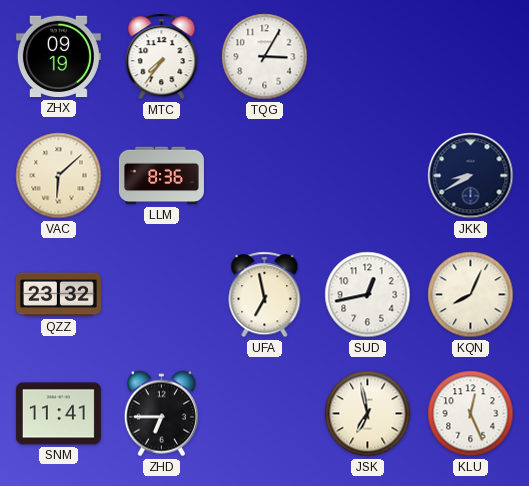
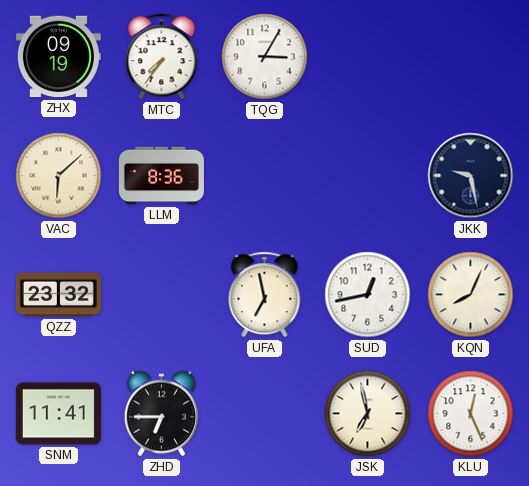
JKK: 8:40 -> 9:28 (471, 176)
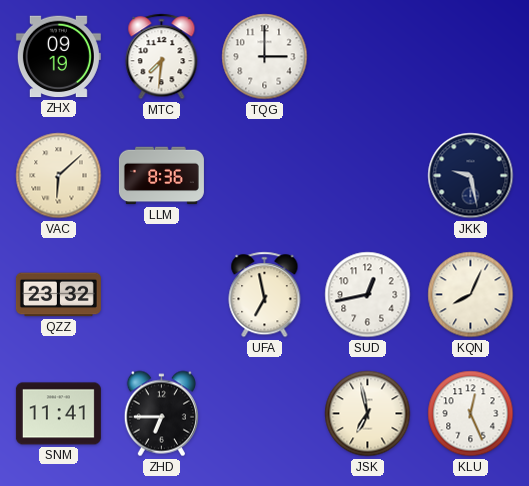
MTC: 7:36 -> 7:31 (162, 57)
TQG: 3:05 -> 3:00 (265, 57)
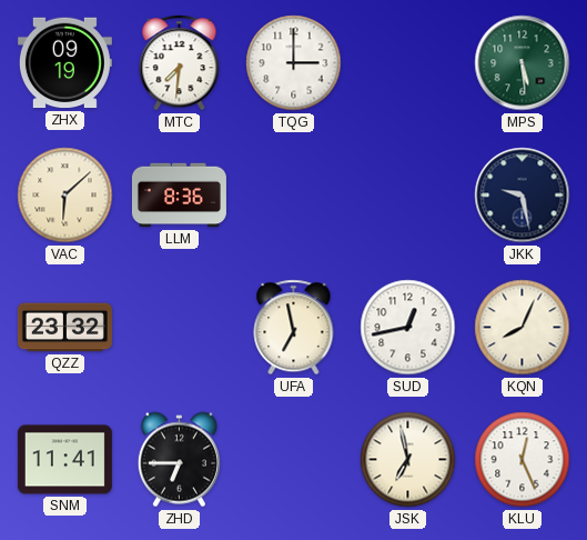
MPS: none -> 5:29 (523, 63)
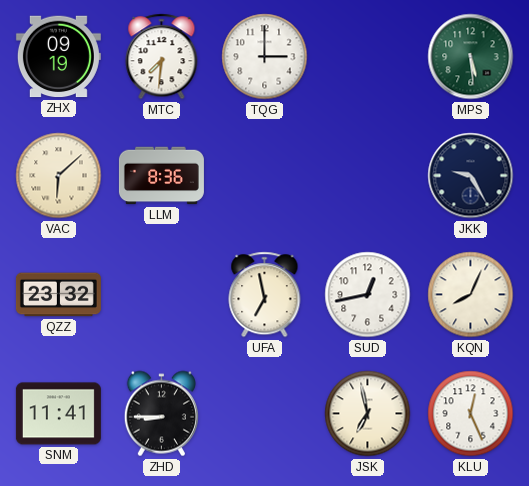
JKK: 9:28 -> 9:25 (471, 176)
ZHD: 6:45 -> 8:45 (161, 414)
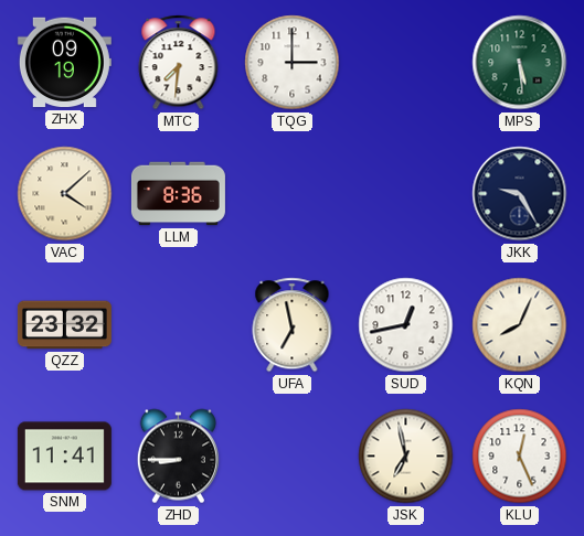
VAC: 6:08 -> 4:08 (65, 194)
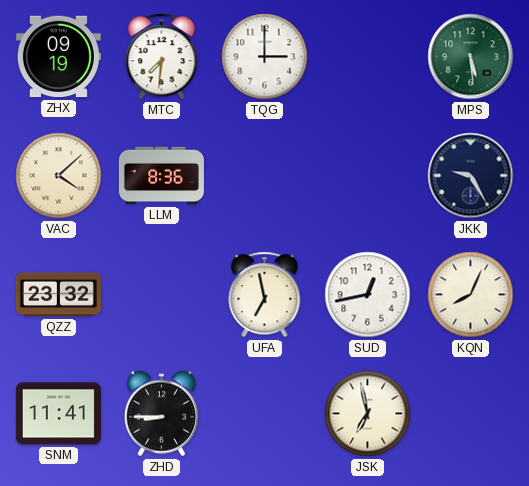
KLU: 12:26 -> none (520, 457)
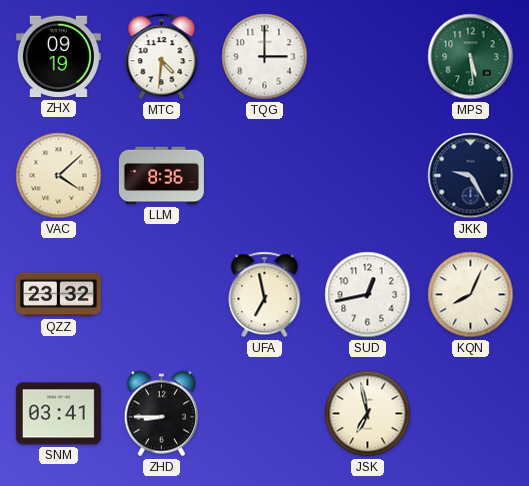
MTC: 7:31 -> 4:31 (162, 57)
SNM: 11:41 -> 03:41 (58, 414)
